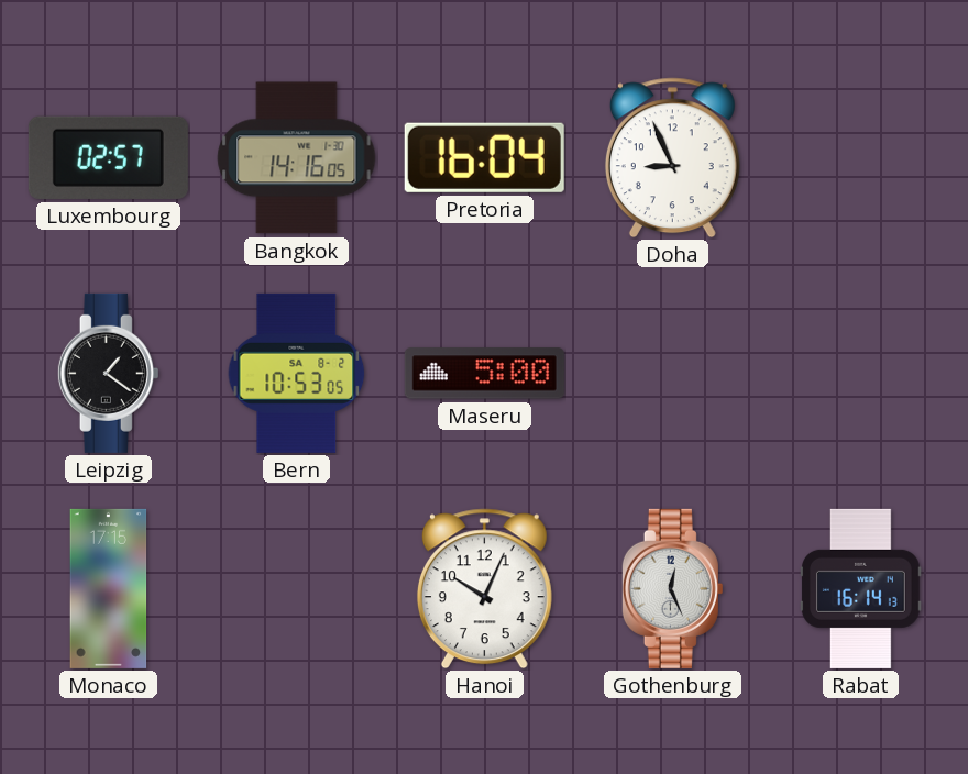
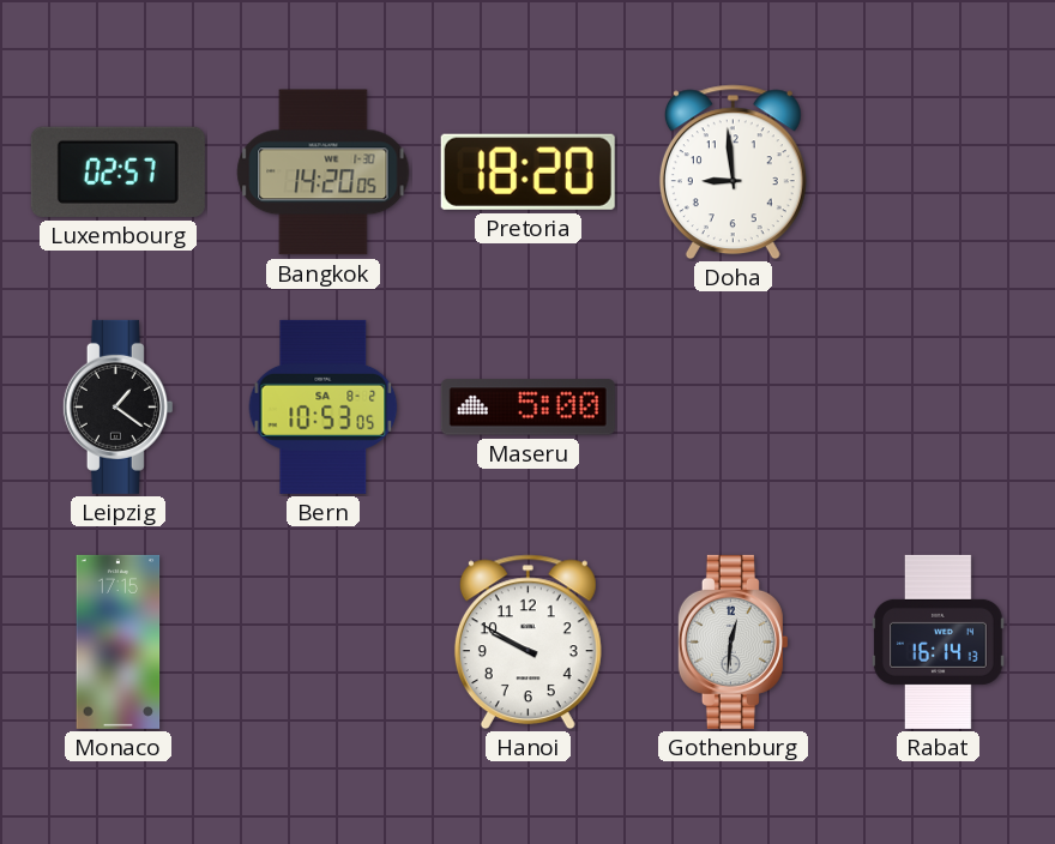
Bangkok: 14:16 -> 14:20 (324, 173)
Pretoria: 16:04 -> 18:20 (527, 171)
Doha: 8:56 -> 8:59 (733, 173)
Hanoi: 10:04 -> 9:50 (527, 643)
Gothenburg: 12:26 -> 12:31 (733, 641)
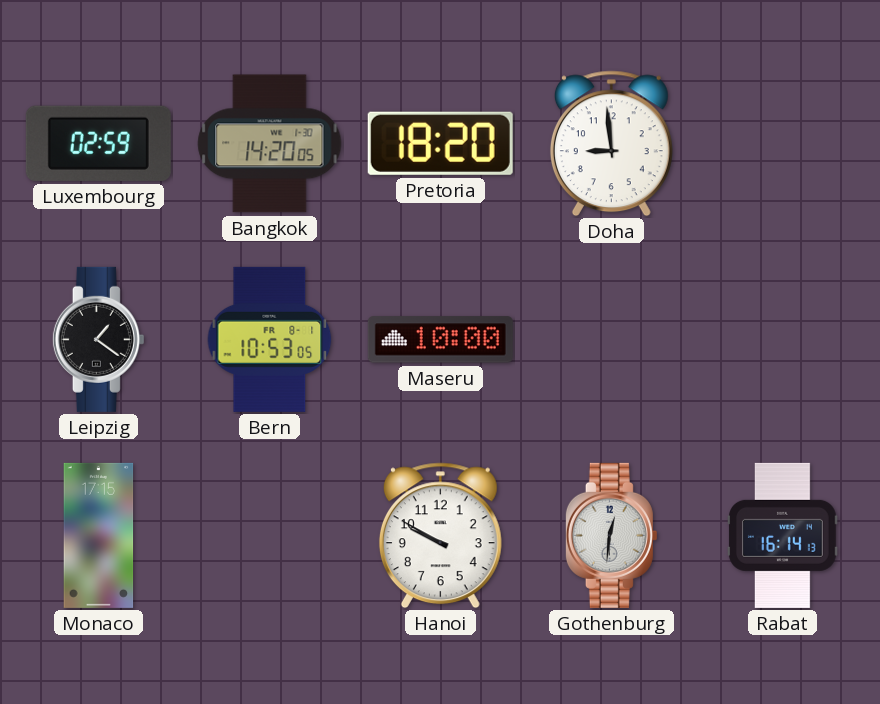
Luxembourg: 02:57 -> 02:59 (98, 143)
Bern date: SA 8-2 -> FR 8-1 (270, 339)
Maseru: 5:00 -> 10:00 (440, 340)
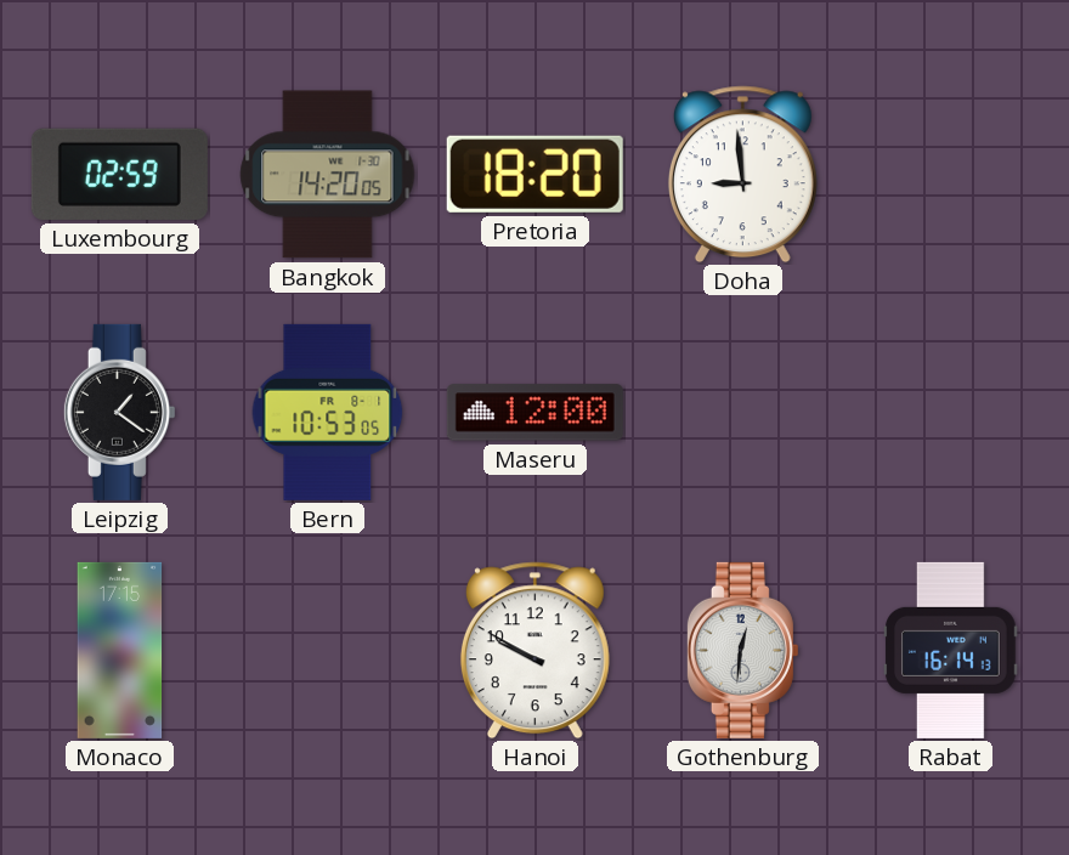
Maseru: 10:00 -> 12:00 (534, 413)
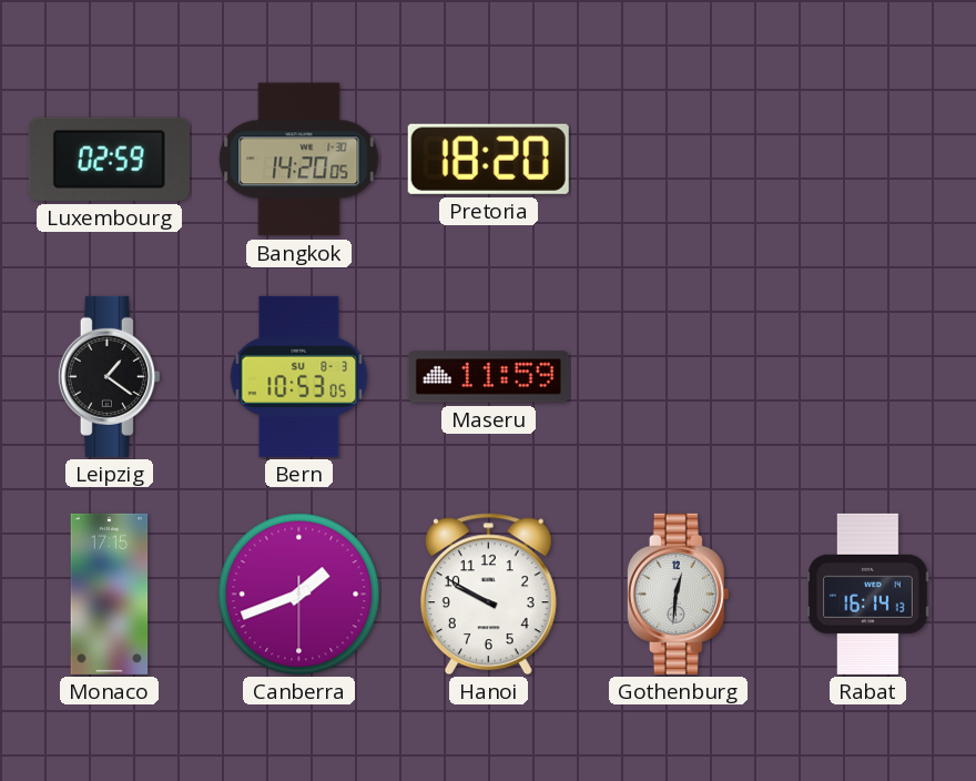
Doha: 8:59 -> none (742, 175)
Bern date: FR 8-1 -> SU 8-3 (299, 376)
Maseru: 12:00 -> 11:59 (488, 377)
Canberra: none -> 1:41 (299, 595)
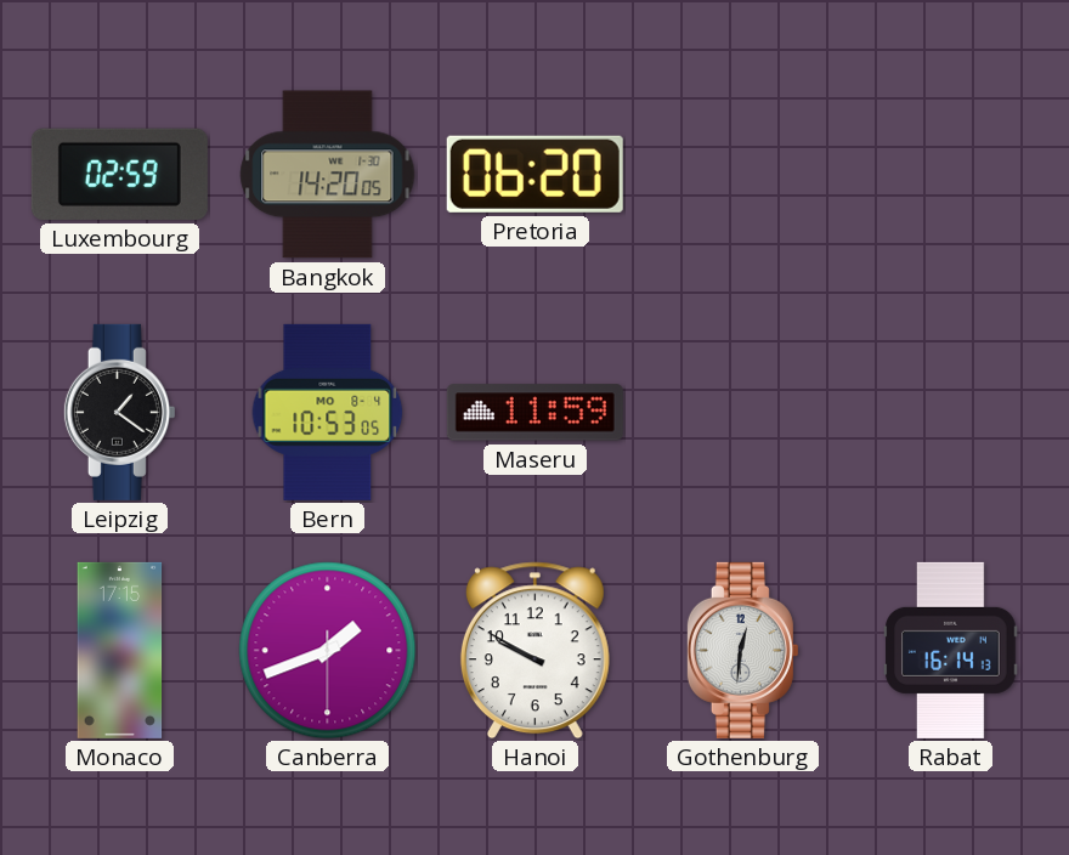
Pretoria: 18:20 -> 06:20 (534, 174)
Bern date: SU 8-3 -> MO 8-4 (328, 412)
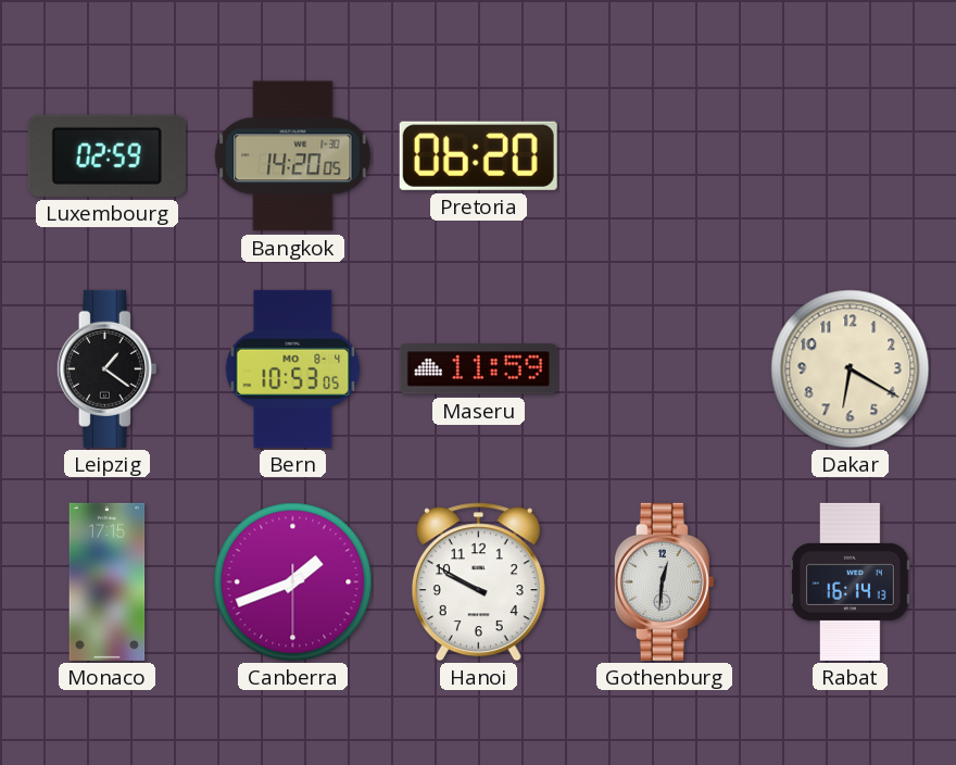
Dakar: none -> 6:20 (851, 369)
